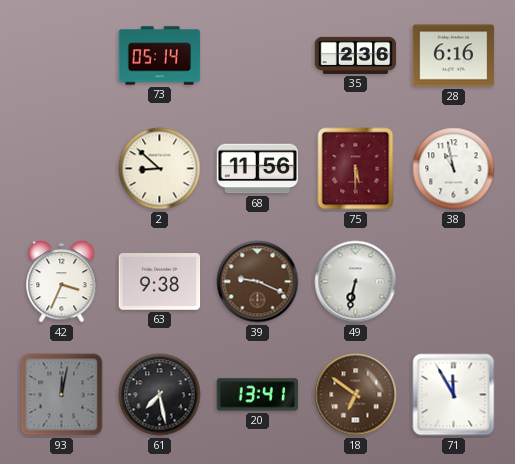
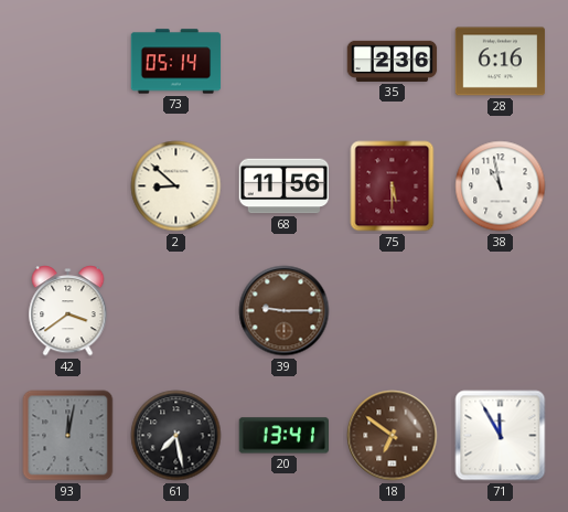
42: 3:34 -> 3:39 (68, 311)
63: 9:38 -> none (160, 282)
39: 9:19 -> 9:15 (285, 311)
49: 6:32 -> none (356, 282)
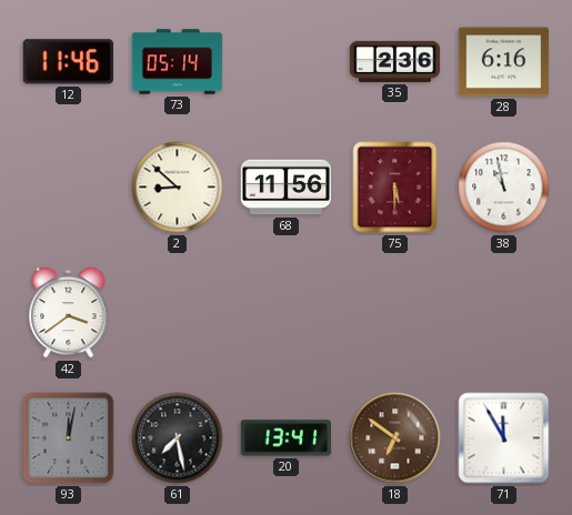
12: none -> 11:46 (68, 62)
39: 9:15 -> none (285, 311)
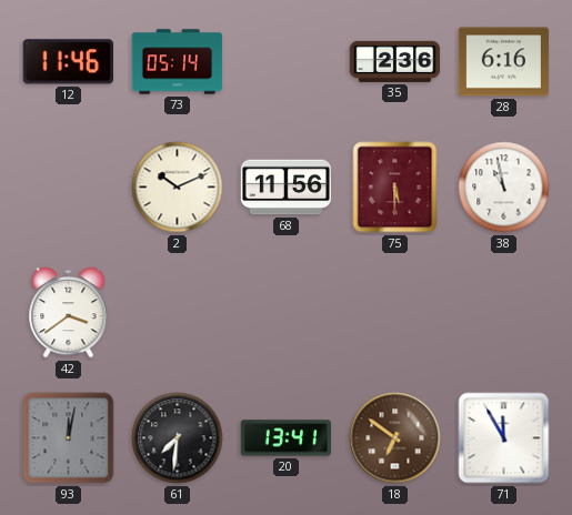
2: 8:52 -> 10:11 (178, 188)
61: 7:28 -> 7:31 (178, 438)
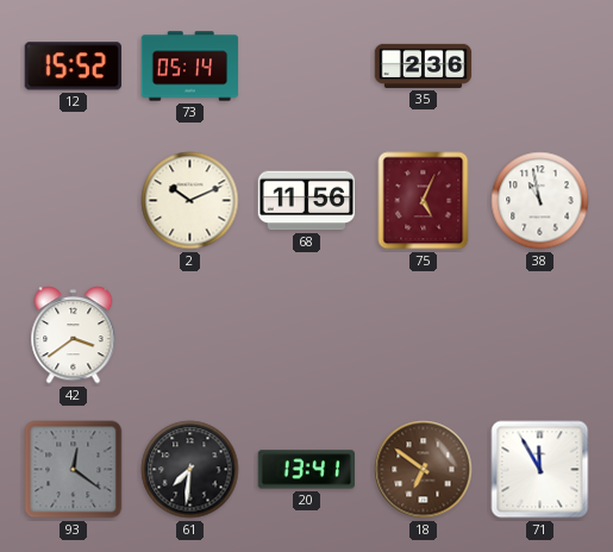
12: 11:46 -> 15:52 (73, 67)
28: 6:16 -> none (504, 62)
75: 5:30 -> 5:04 (424, 201)
93: 12:02 -> 12:21 (74, 470)
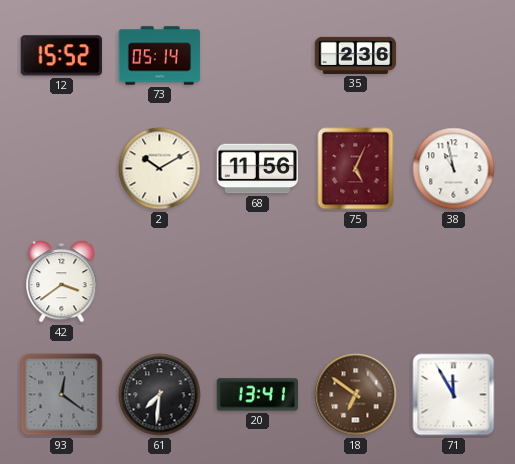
2: 10:11 -> 10:10 (160, 169)
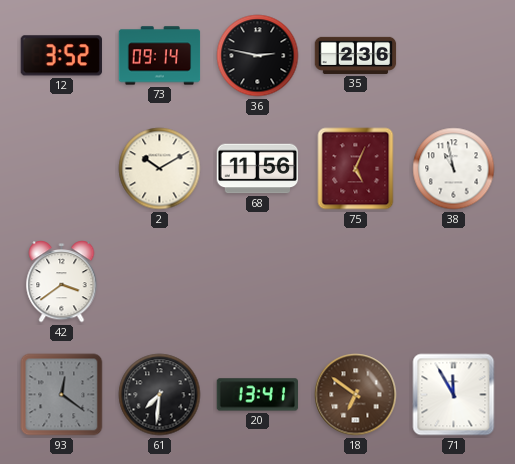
12: 15:52 -> 3:52 (61, 56)
73: 05:14 -> 09:14 (160, 56)
36: none -> 2:47 (258, 56)
